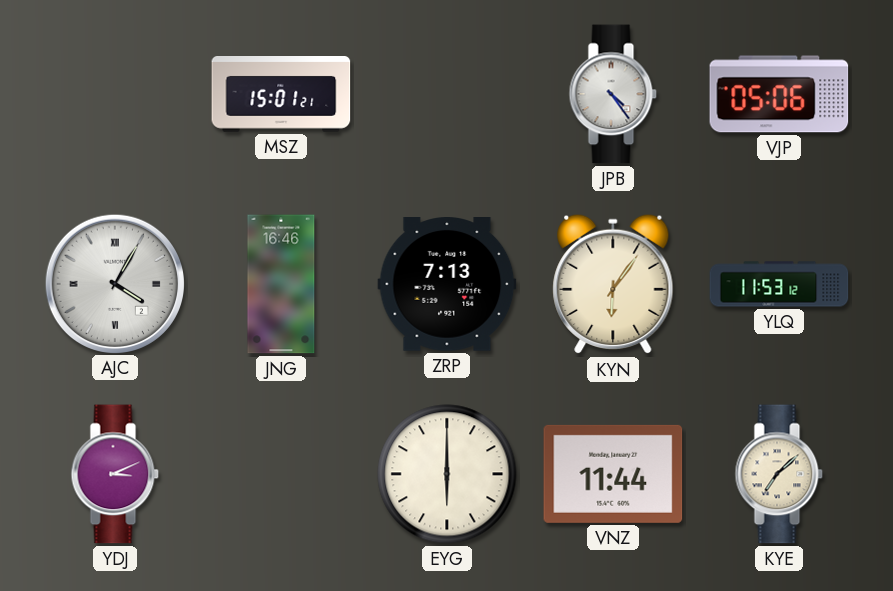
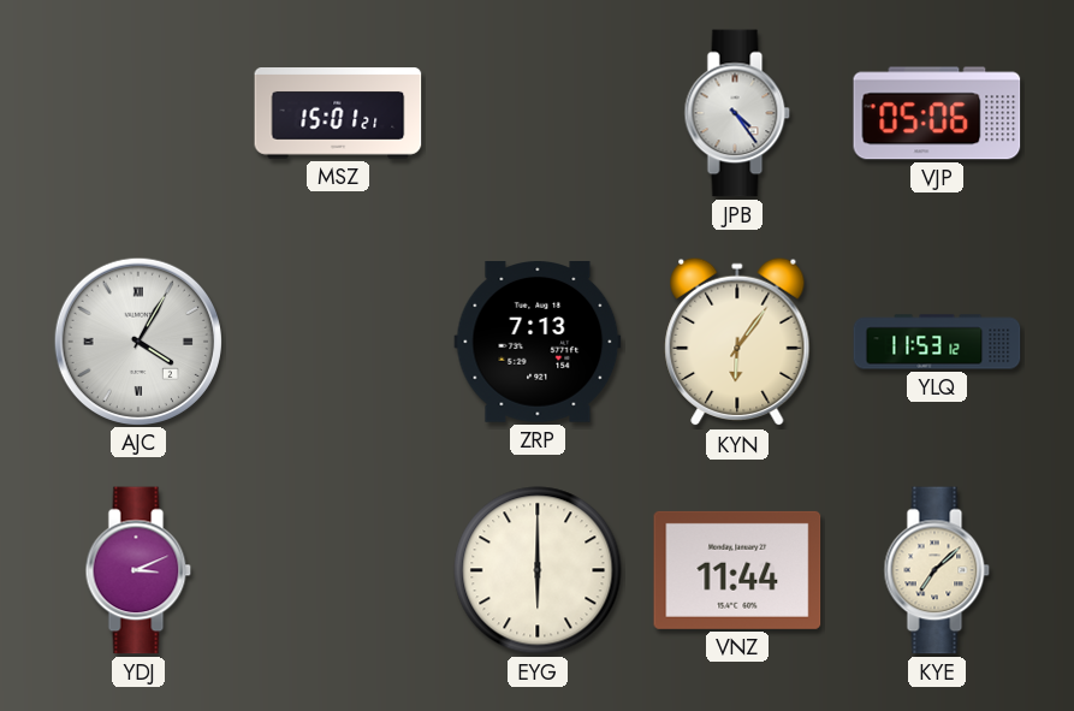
JNG: 16:46 -> none (281, 284)
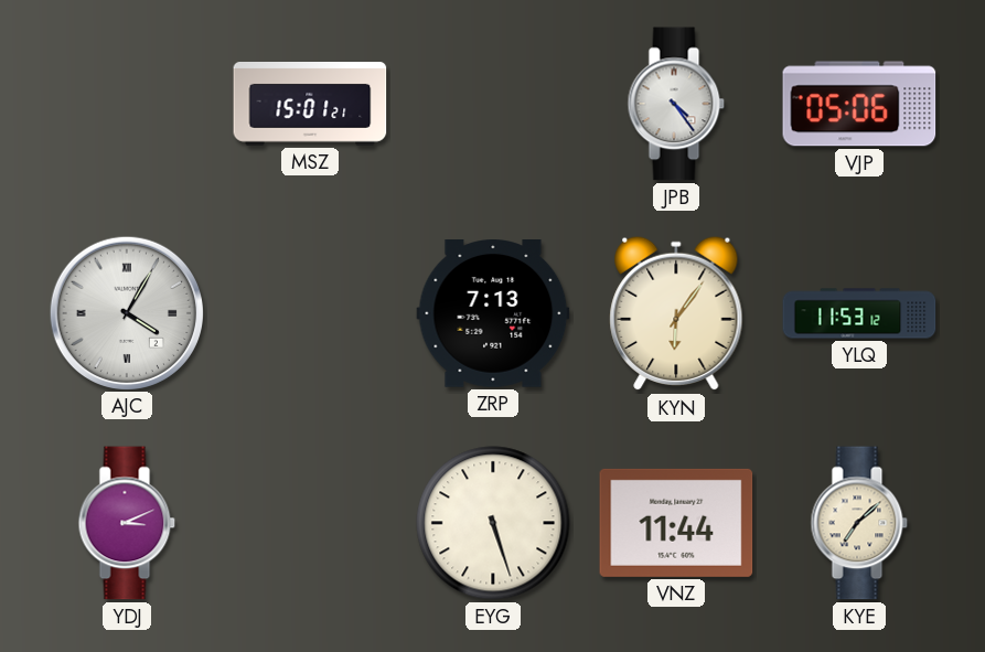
EYG: 6:00 -> 5:27 (493, 523)
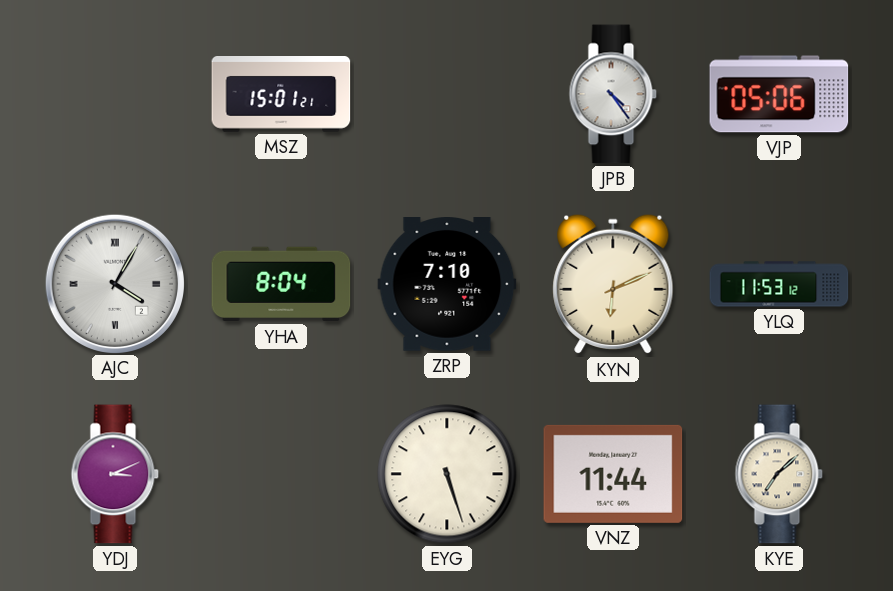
YHA: none -> 8:04 (281, 284)
ZRP: 7:13 -> 7:10 (447, 285)
KYN: 6:06 -> 6:11 (613, 284)
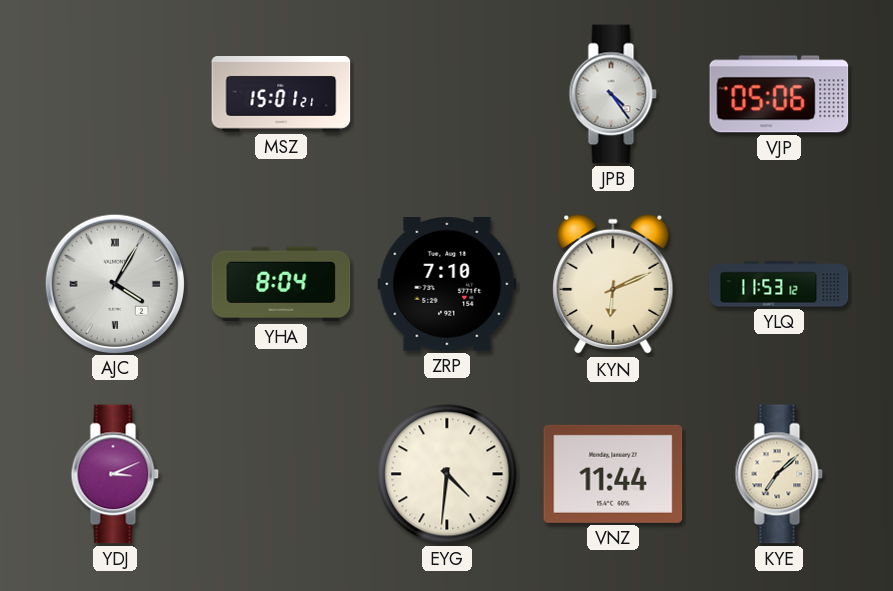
EYG: 5:27 -> 4:31 (447, 474)
